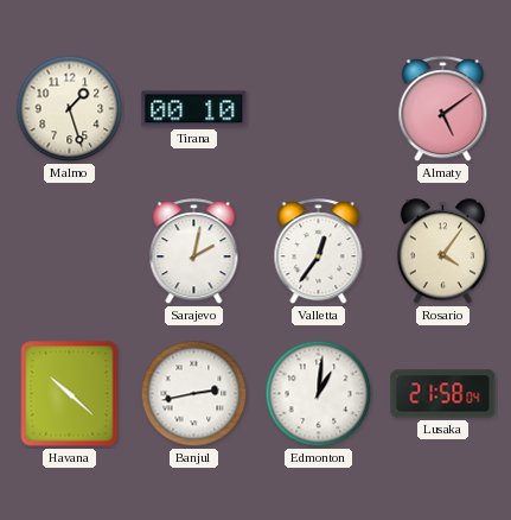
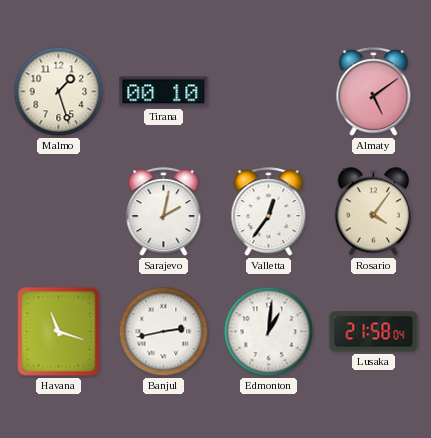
Havana: 10:22 -> 11:18 (59, 332)
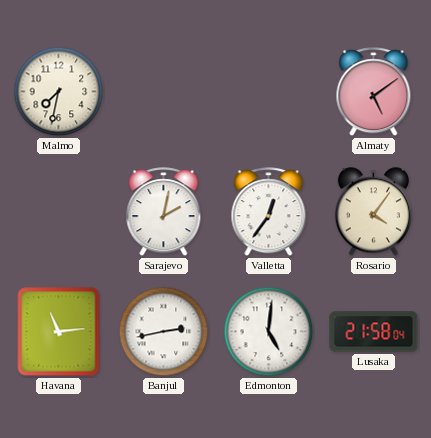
Malmo: 1:27 -> 7:32 (59, 92)
Tirana: 00:10 -> none (164, 92)
Havana: 11:18 -> 11:14 (59, 332)
Edmonton: 1:01 -> 5:01 (269, 332)
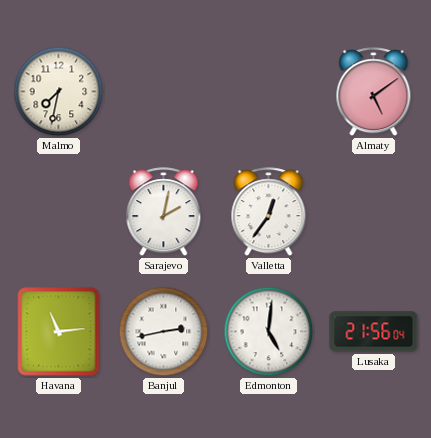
Rosario: 4:06 -> none (373, 212)
Lusaka: 21:58 -> 21:56 (374, 332)
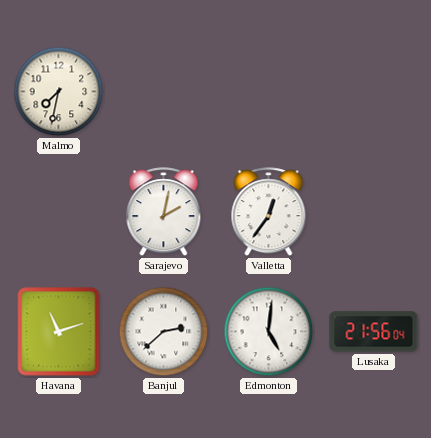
Almaty: 5:09 -> none (374, 92)
Havana: 11:14 -> 11:12 (59, 332)
Banjul: 2:43 -> 2:38 (164, 332)
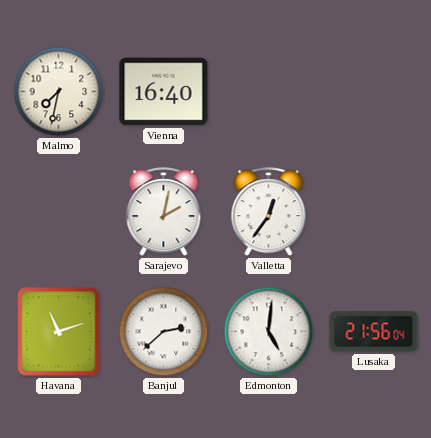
Vienna: none -> 16:40 (164, 92)
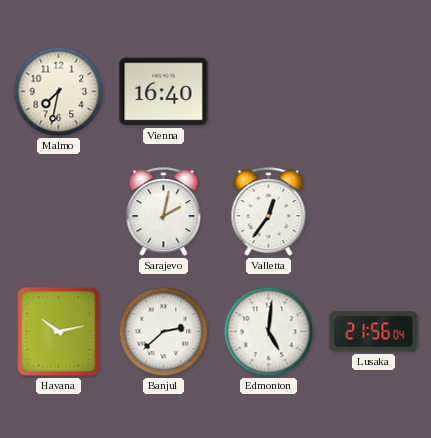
Havana: 11:12 -> 10:13 (59, 332)
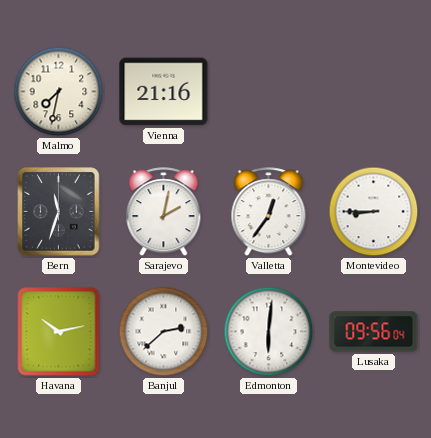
Vienna: 16:40 -> 21:16 (164, 92)
Bern: none -> 11:33 (59, 212)
Montevideo: none -> 8:45 (374, 212)
Edmonton: 5:01 -> 6:01 (269, 332)
Lusaka: 21:56 -> 09:56 (374, 332)
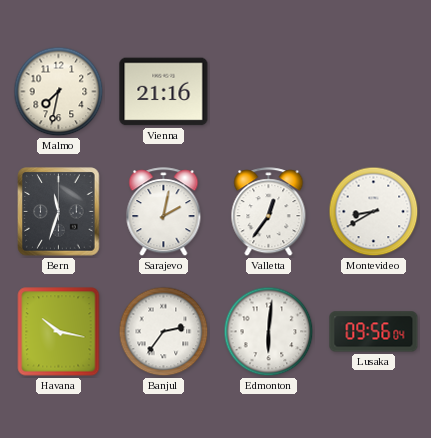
Montevideo: 8:45 -> 8:40 (374, 212)
Havana: 10:13 -> 10:17 (59, 332)
Banjul: 2:38 -> 2:36 (164, 332)
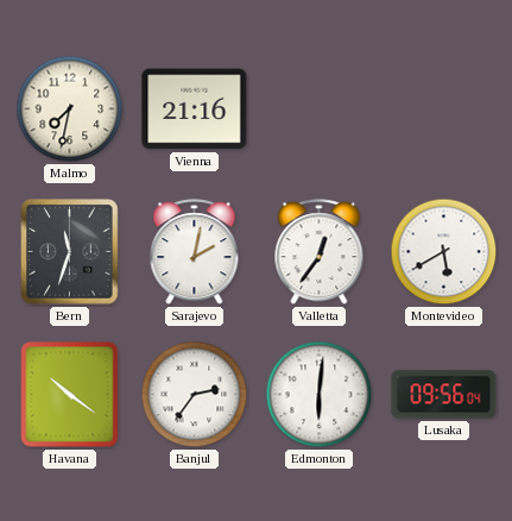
Montevideo: 8:40 -> 5:40 (444, 252)
Havana: 10:17 -> 10:21 (70, 395)
